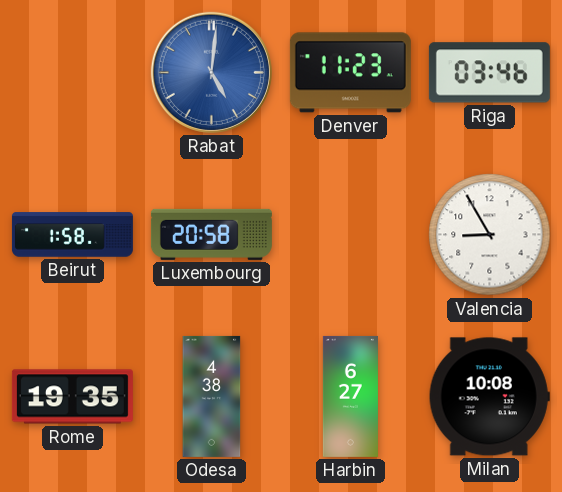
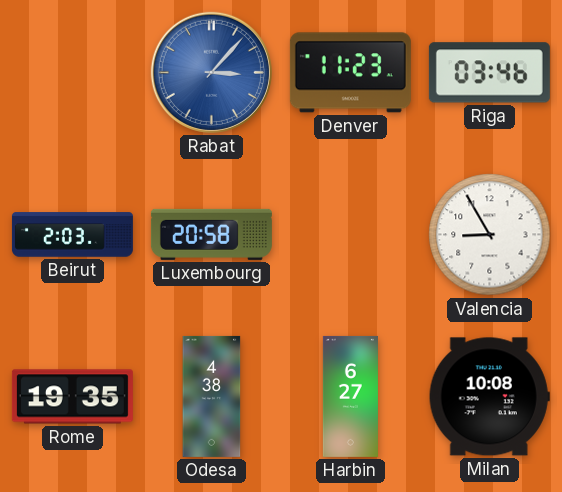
Rabat: 5:01 -> 3:07 (211, 72)
Beirut: 1:58 -> 2:03 (72, 235)
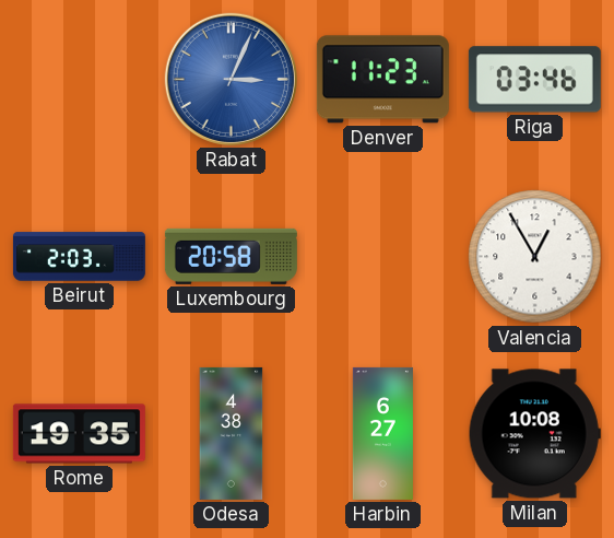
Rabat: 3:07 -> 3:04 (231, 79)
Valencia: 8:55 -> 12:55 (535, 257)
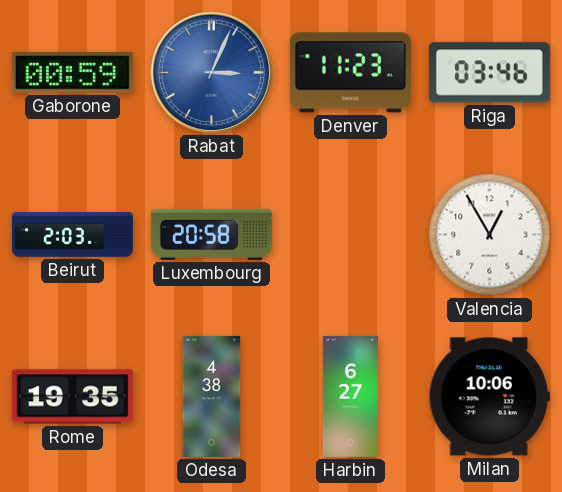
Gaborone: none -> 00:59 (72, 73)
Milan: 10:08 -> 10:06 (489, 397)
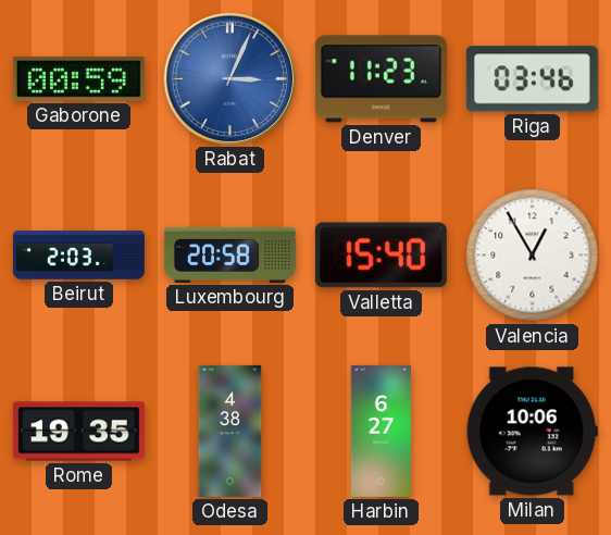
Valletta: none -> 15:40 (381, 256)
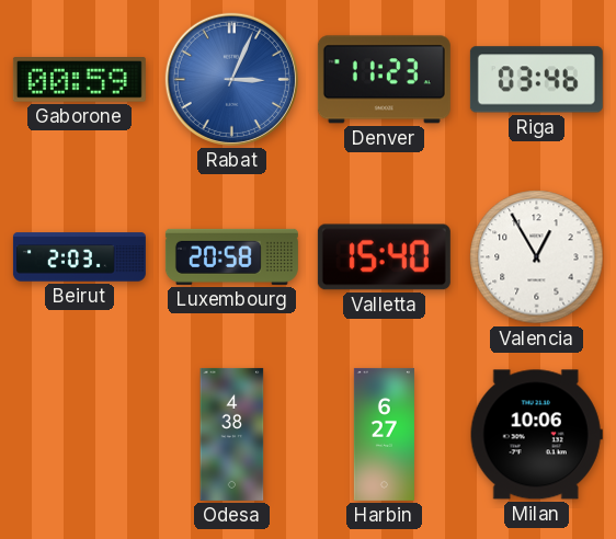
Rome: 19:35 -> none (78, 432)
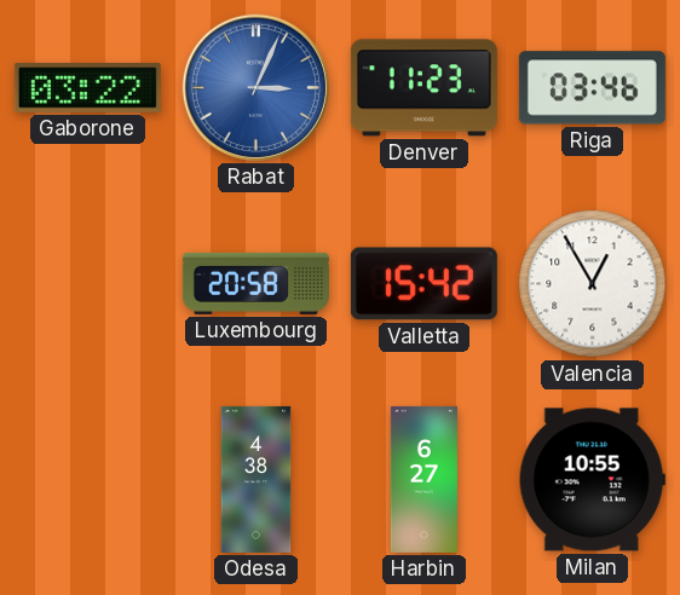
Gaborone: 00:59 -> 03:22 (87, 88)
Beirut: 2:03 -> none (79, 257)
Valletta: 15:40 -> 15:42 (423, 284)
Milan: 10:06 -> 10:55 (592, 480)
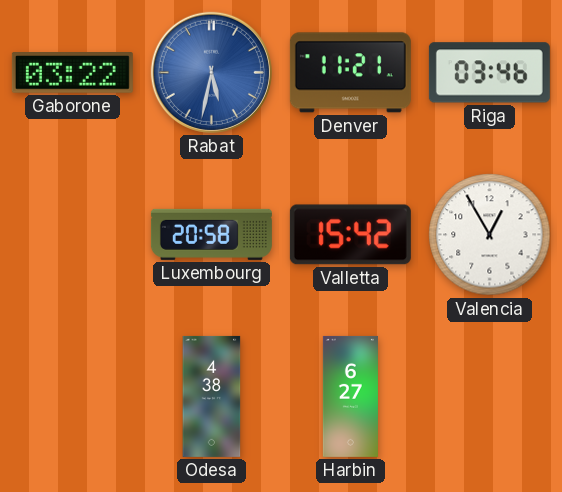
Rabat: 3:04 -> 5:32 (211, 72)
Denver: 11:23 -> 11:21 (350, 73)
Milan: 10:55 -> none (592, 480)
